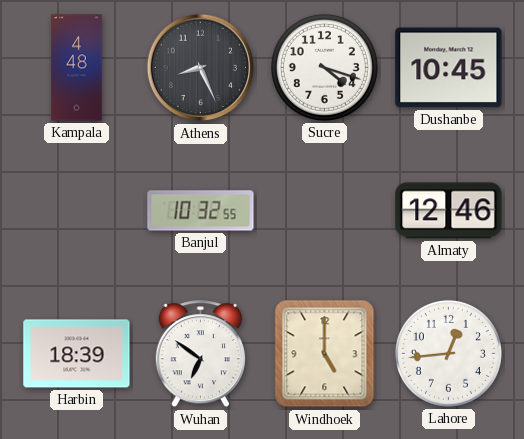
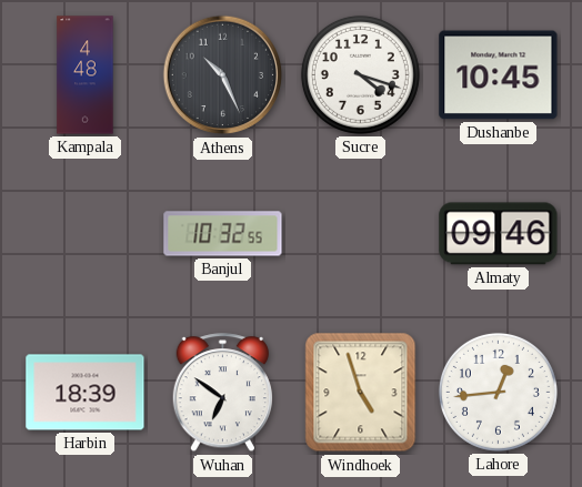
Athens: 8:26 -> 10:26 (223, 75)
Almaty: 12:46 -> 09:46 (499, 234)
Windhoek: 5:00 -> 4:57 (361, 393)
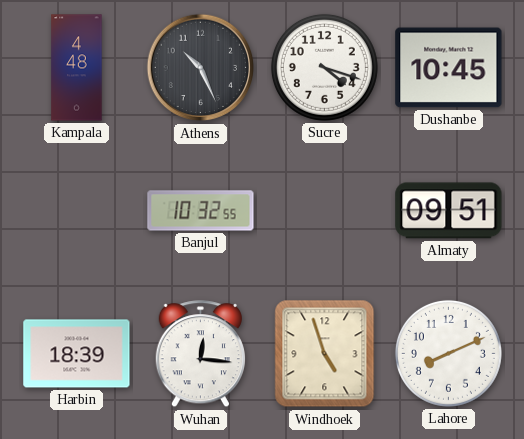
Almaty: 09:46 -> 09:51 (449, 211)
Wuhan: 6:51 -> 12:16 (200, 354)
Lahore: 12:44 -> 8:11 (448, 353)
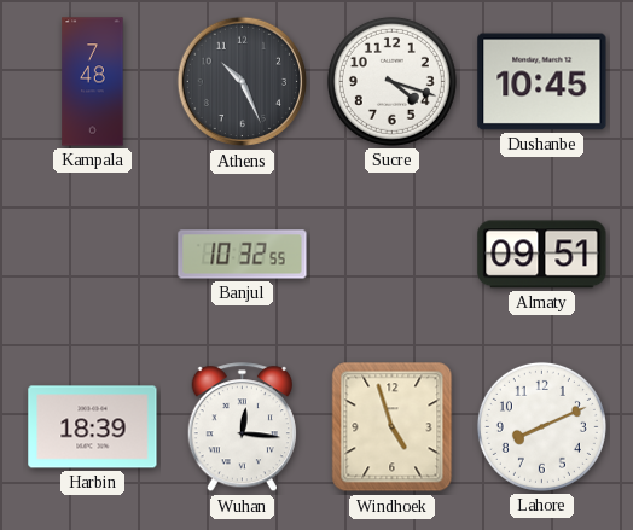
Kampala: 4:48 -> 7:48 (93, 82)
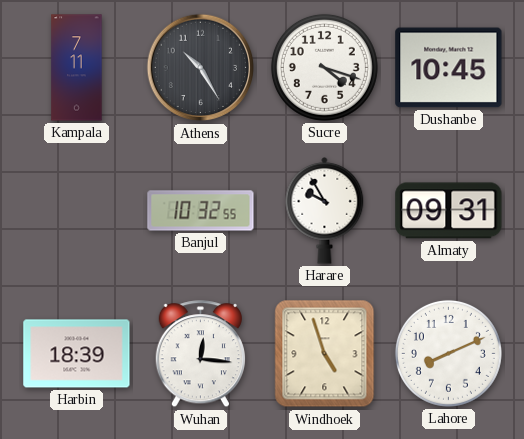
Kampala: 7:48 -> 7:11 (77, 68)
Athens: 10:26 -> 10:25 (201, 68)
Harare: none -> 9:55 (325, 211)
Almaty: 09:51 -> 09:31 (449, 211)
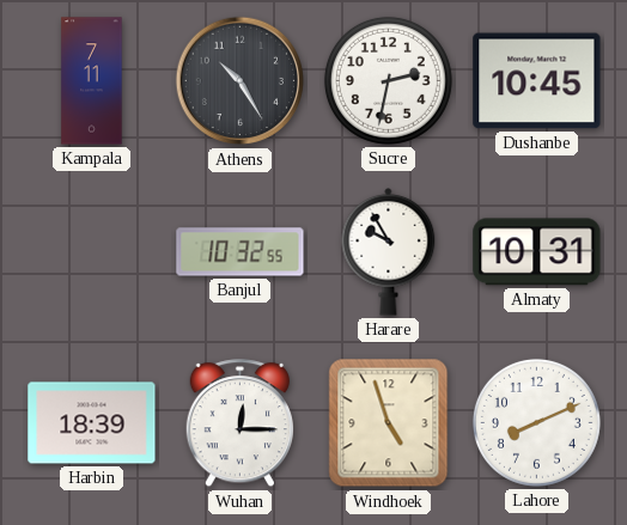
Sucre: 4:18 -> 2:32 (388, 80)
Almaty: 09:31 -> 10:31 (537, 252)
Wuhan: 12:16 -> 12:15 (239, 423)
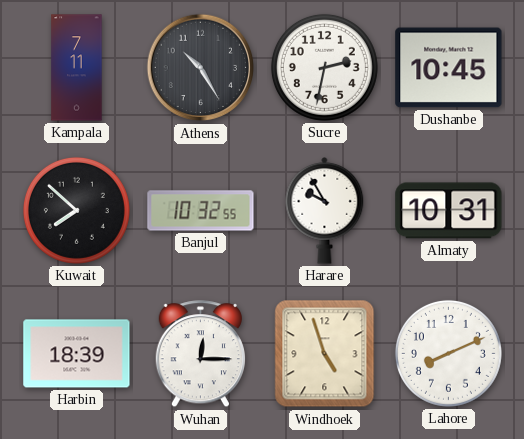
Kuwait: none -> 7:52 (76, 210)
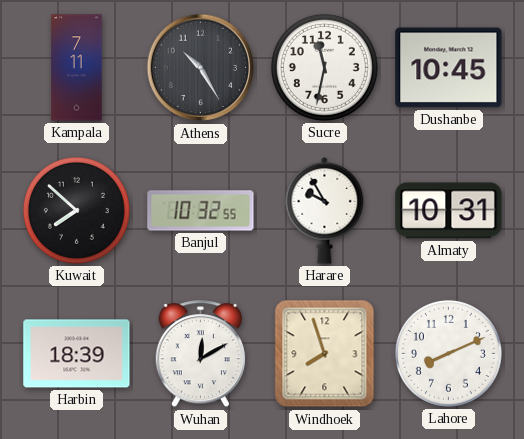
Sucre: 2:32 -> 11:32 (324, 67)
Wuhan: 12:15 -> 12:10 (200, 354)
Windhoek: 4:57 -> 7:57 (325, 354)
